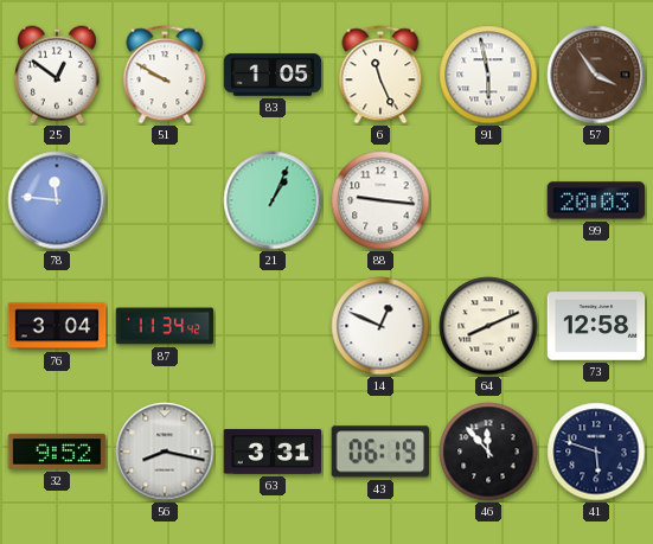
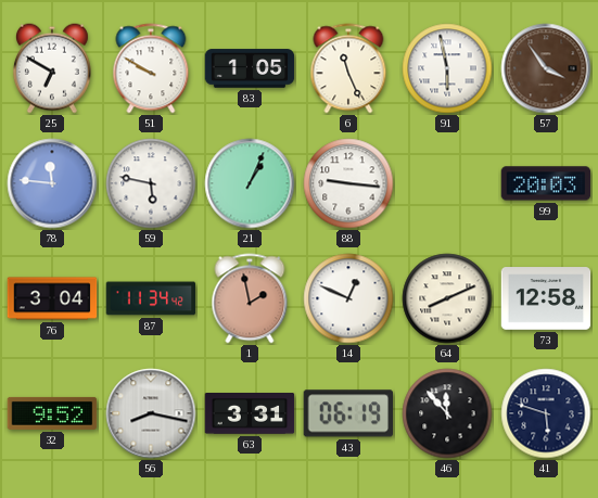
25: 12:51 -> 6:50 (52, 68)
59: none -> 5:47 (151, 183)
1: none -> 1:58 (250, 298)
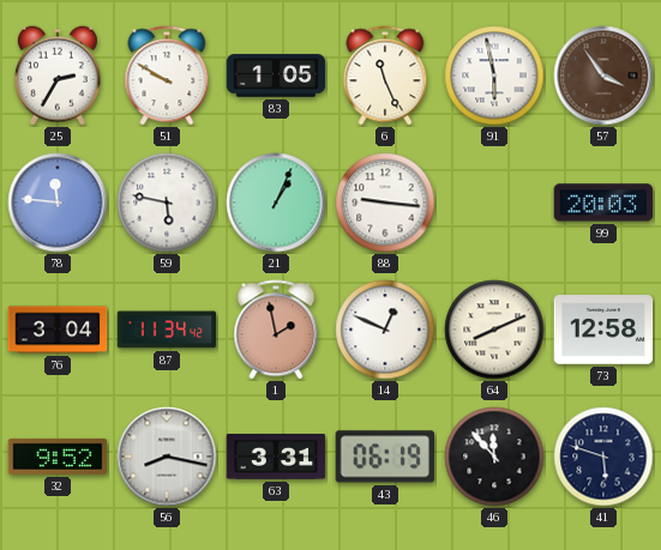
25: 6:50 -> 2:35 (58, 75)
